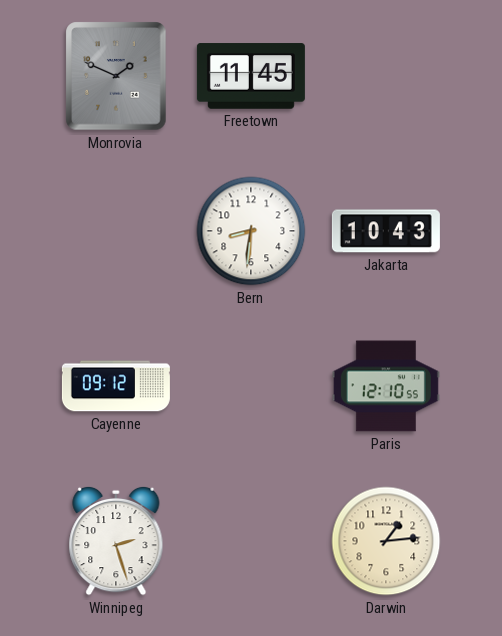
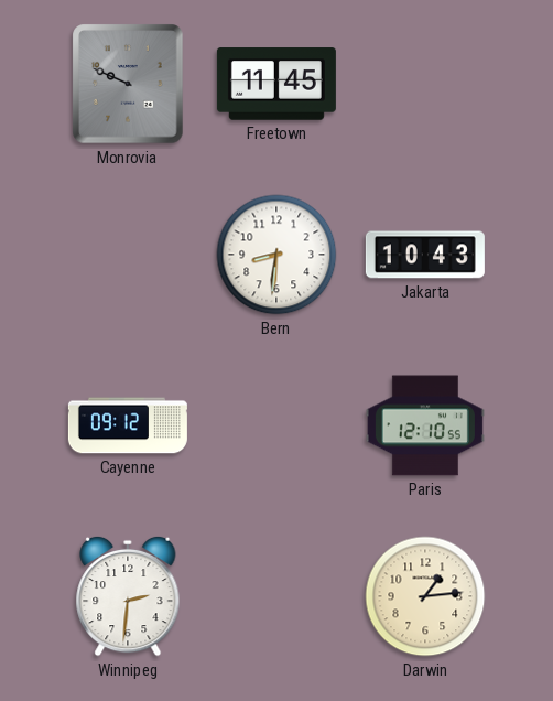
Monrovia: 1:49 -> 9:49 (128, 84)
Winnipeg: 2:27 -> 2:31 (128, 596)
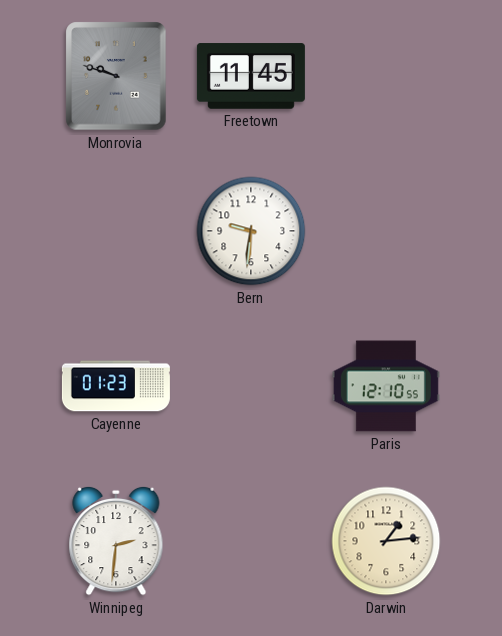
Monrovia: 9:49 -> 9:48 (116, 76)
Bern: 8:31 -> 9:31 (251, 231)
Jakarta: 10:43 -> none (425, 255)
Cayenne: 09:12 -> 01:23 (116, 386)
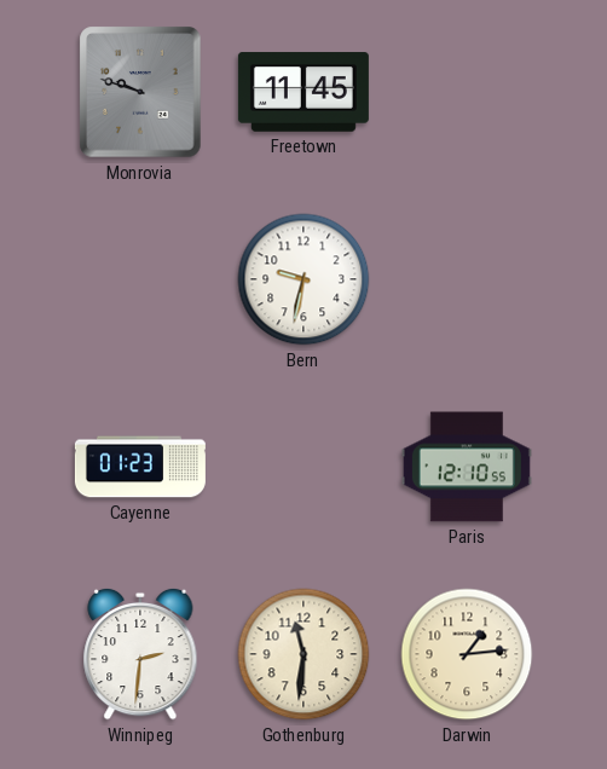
Bern: 9:31 -> 9:32 (303, 279)
Gothenburg: none -> 11:31 (303, 654)
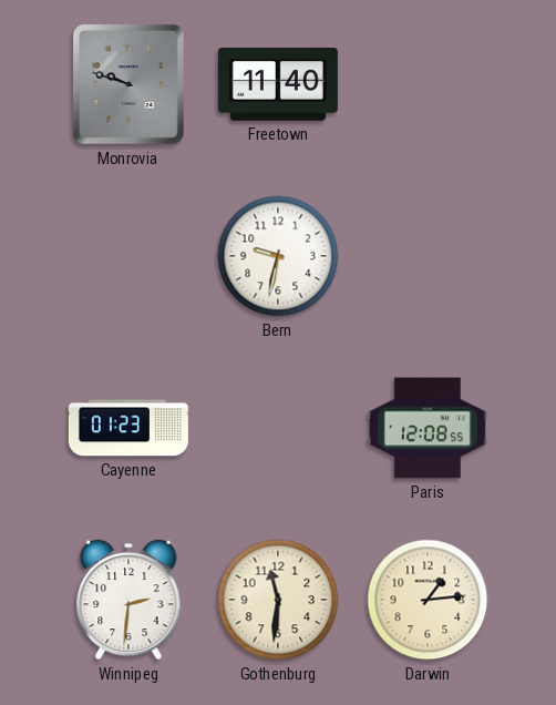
Freetown: 11:45 -> 11:40 (278, 84)
Paris: 12:10 -> 12:08 (428, 428)
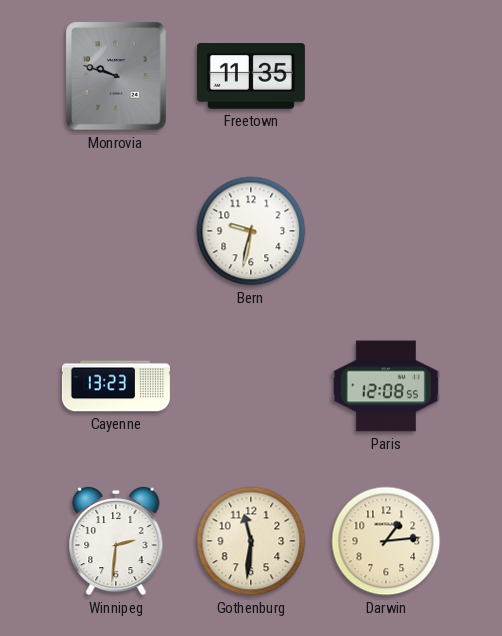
Freetown: 11:40 -> 11:35 (251, 76)
Cayenne: 01:23 -> 13:23 (116, 386)
